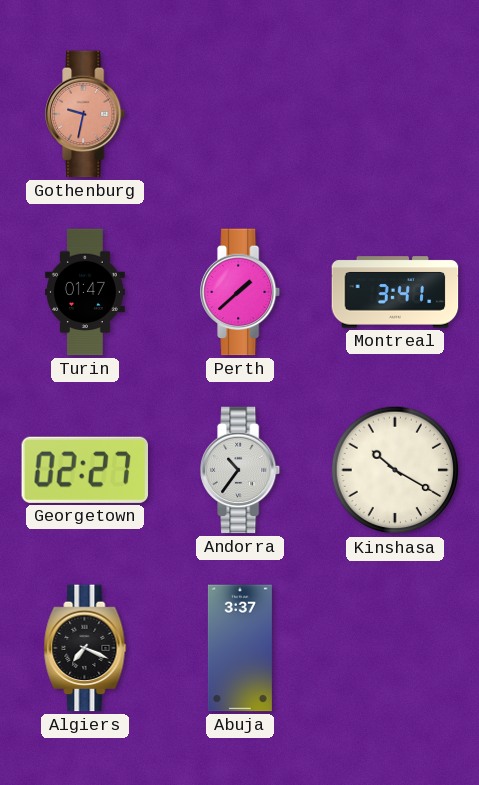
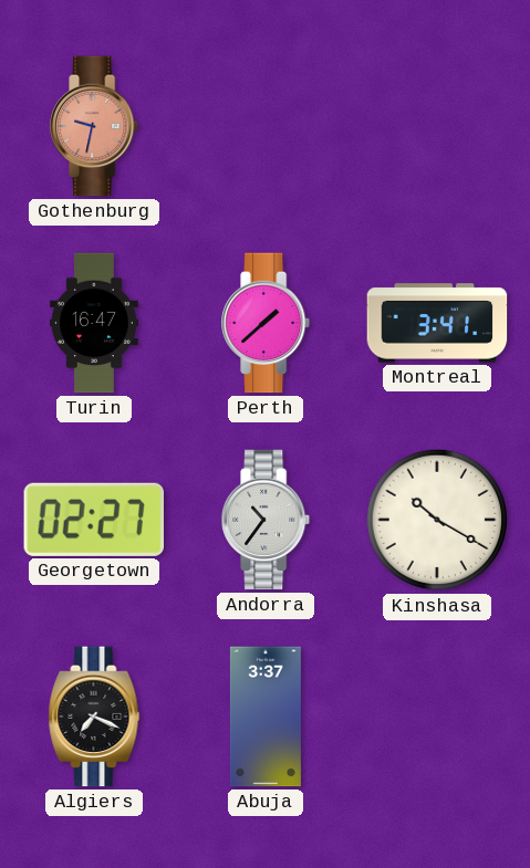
Turin: 01:47 -> 16:47 (94, 323)
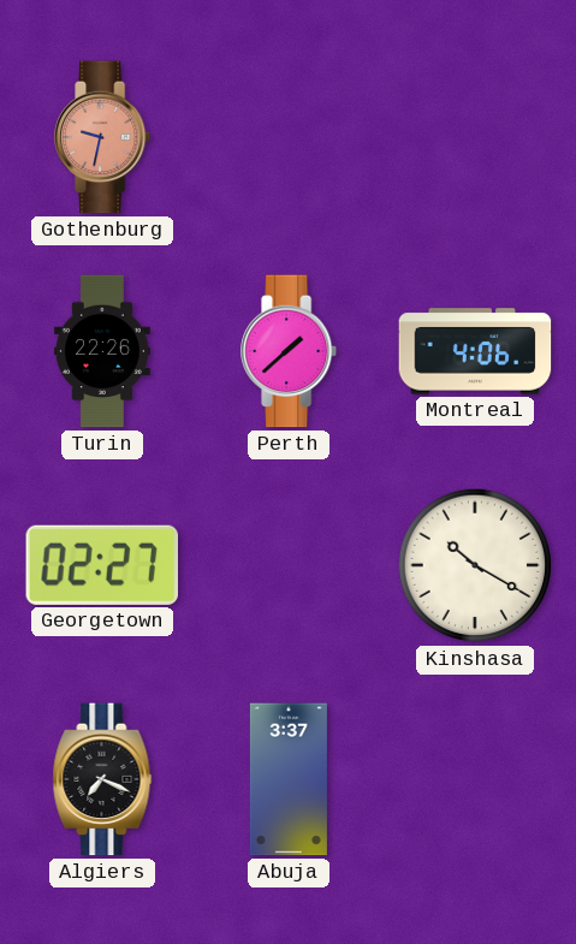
Turin: 16:47 -> 22:26 (102, 351)
Montreal: 3:41 -> 4:06 (475, 351)
Andorra: 10:36 -> none (267, 520)
